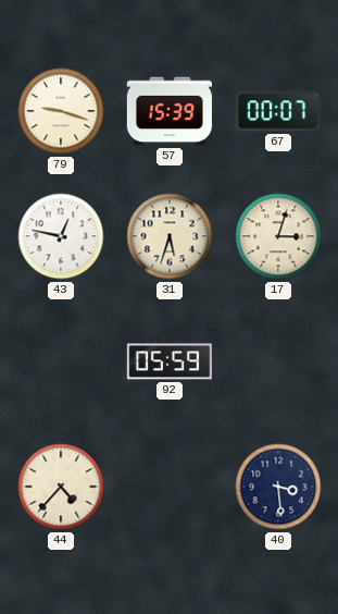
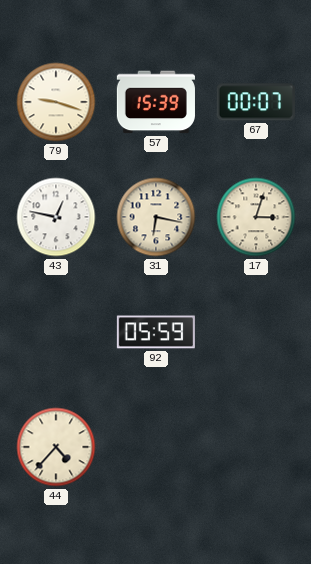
31: 5:33 -> 6:17 (156, 217)
40: 3:29 -> none (278, 487)
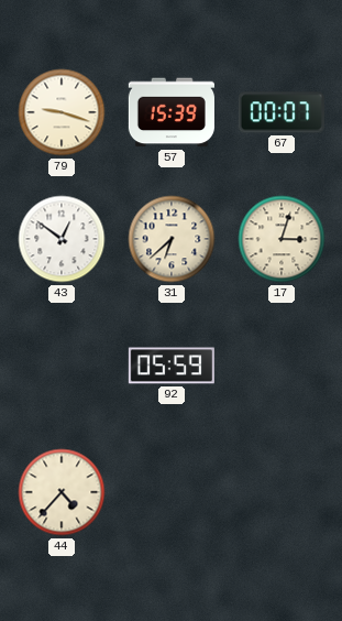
43: 12:47 -> 12:51 (62, 239)
31: 6:17 -> 6:38 (172, 239)
